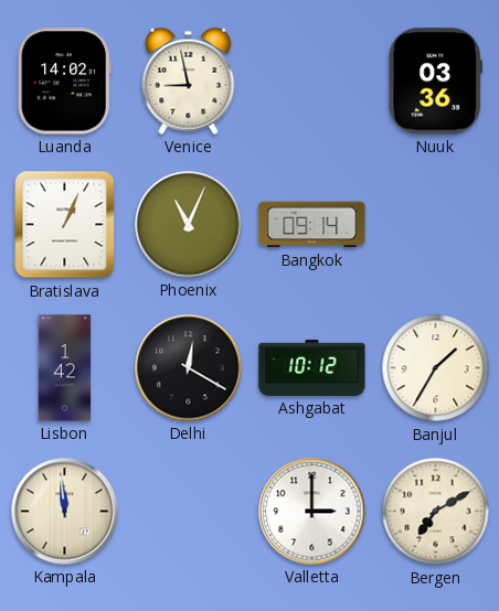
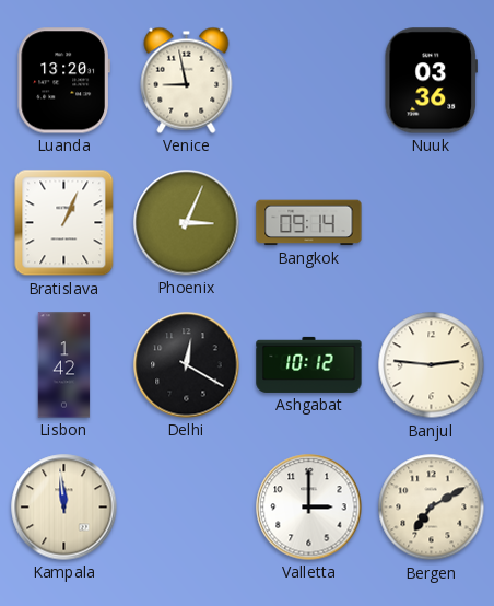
Luanda: 14:02 -> 13:20 (63, 81)
Phoenix: 11:04 -> 3:04 (187, 223)
Banjul: 1:35 -> 2:46 (432, 365)
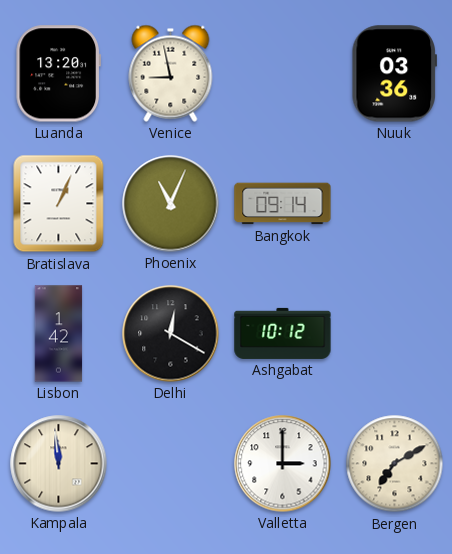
Phoenix: 3:04 -> 11:04 (171, 204)
Banjul: 2:46 -> none (432, 365)
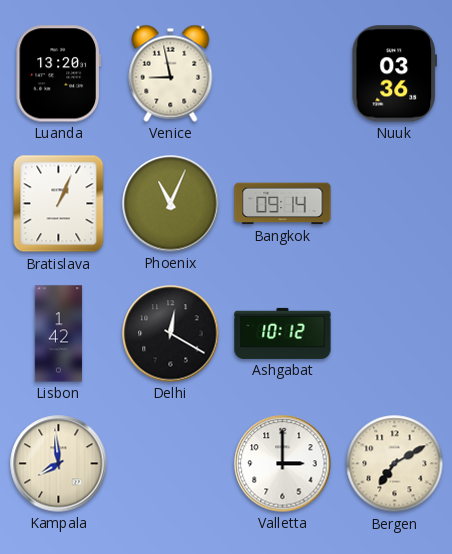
Kampala: 11:59 -> 7:59 (59, 464)
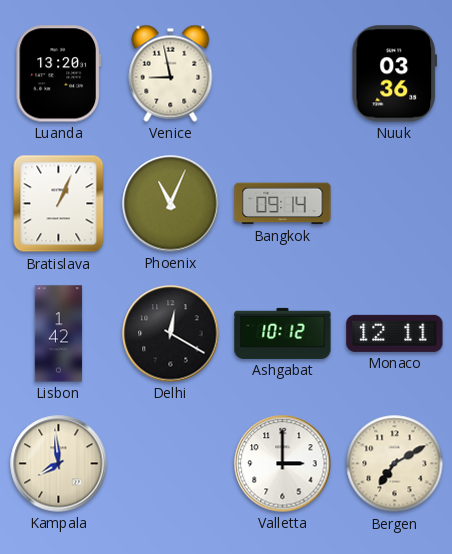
Monaco: none -> 12:11 (395, 333)
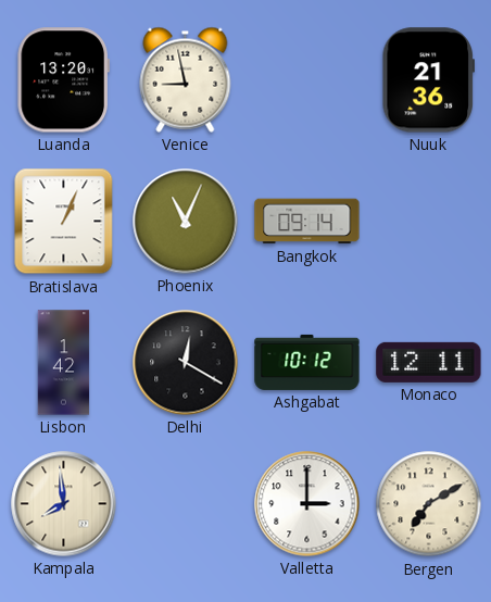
Nuuk: 03:36 -> 21:36 (428, 80)
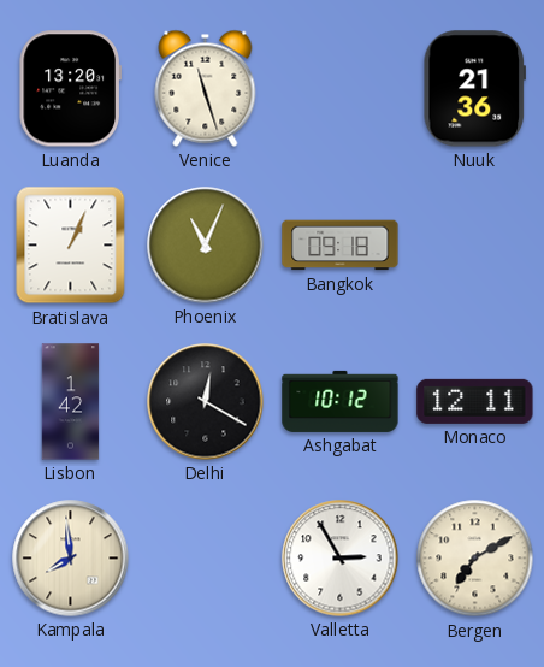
Venice: 8:58 -> 11:27 (206, 88)
Bangkok: 09:14 -> 09:18 (341, 246)
Valletta: 3:00 -> 2:55 (341, 559)
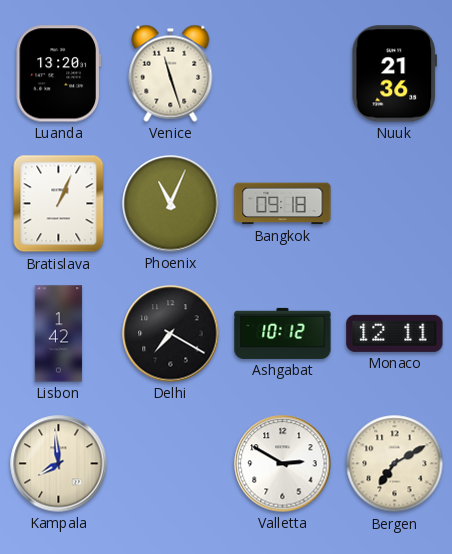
Delhi: 12:20 -> 7:20 (171, 334)
Valletta: 2:55 -> 2:50 (283, 464)
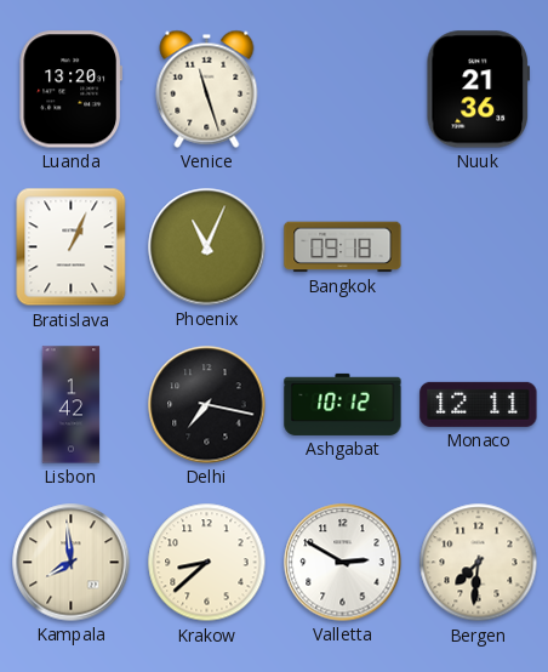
Delhi: 7:20 -> 7:17 (207, 405)
Krakow: none -> 8:38 (207, 563)
Bergen: 7:10 -> 7:31 (479, 563)
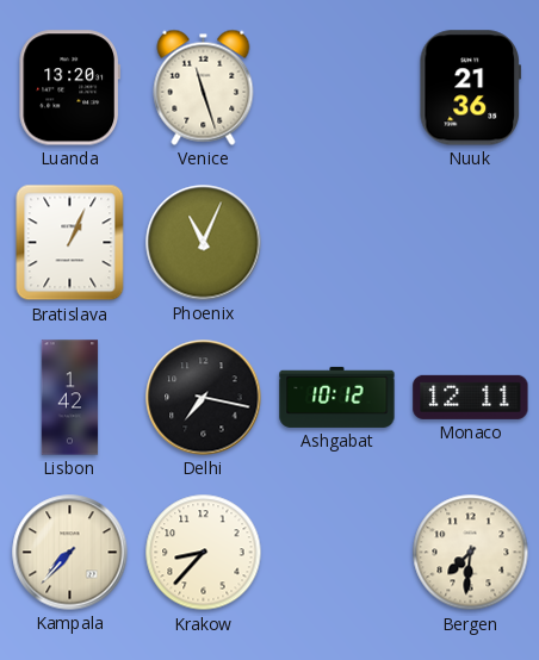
Bangkok: 09:18 -> none (343, 247)
Kampala: 7:59 -> 7:37 (70, 553)
Krakow: 8:38 -> 8:37 (204, 553)
Valletta: 2:50 -> none (343, 563)
